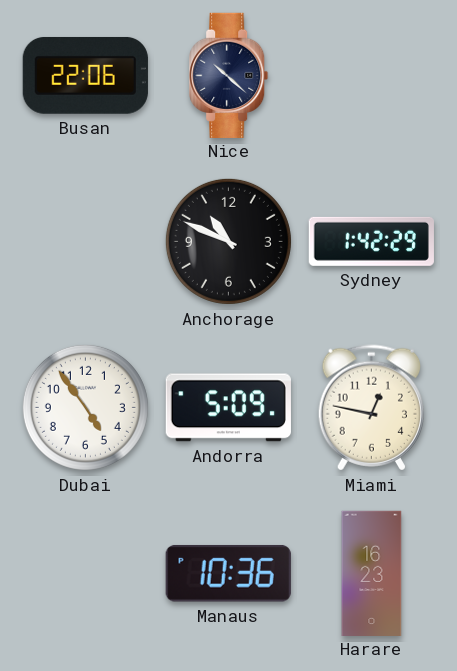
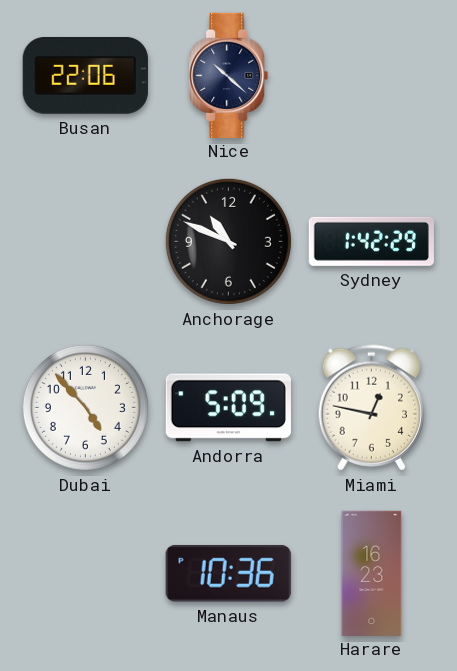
Dubai: 4:54 -> 4:53 (85, 407)
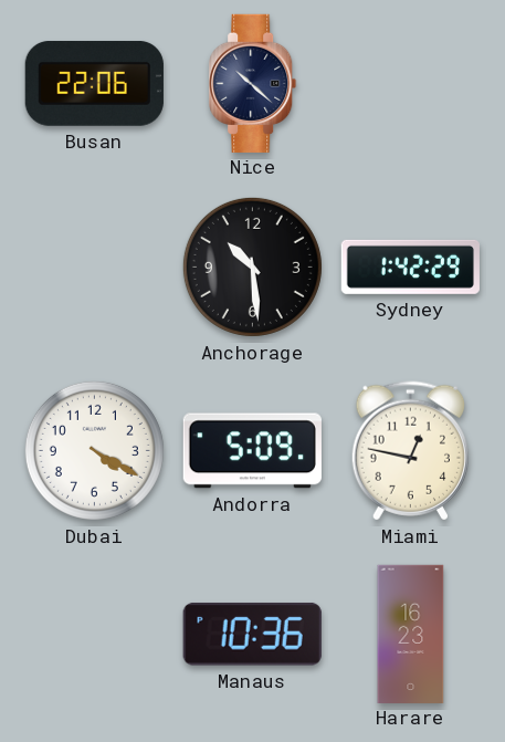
Anchorage: 10:49 -> 10:29 (252, 267)
Dubai: 4:53 -> 4:20 (94, 450)
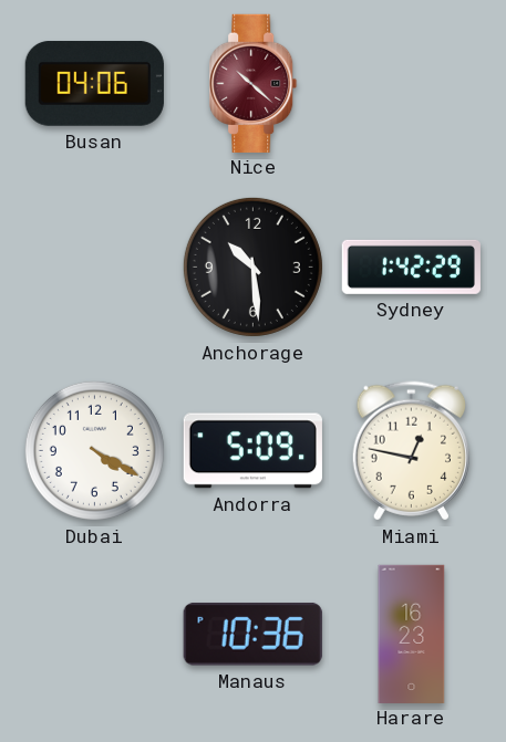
Busan: 22:06 -> 04:06 (94, 83)
Nice dial: navy -> burgundy (254, 83)
